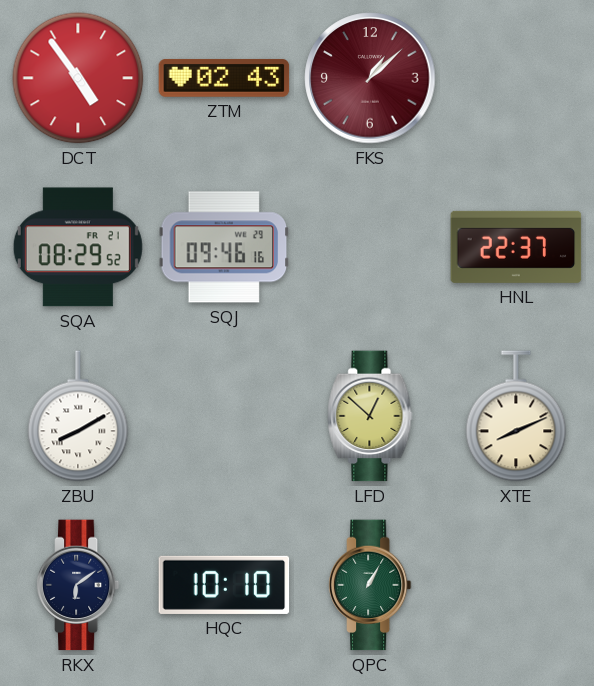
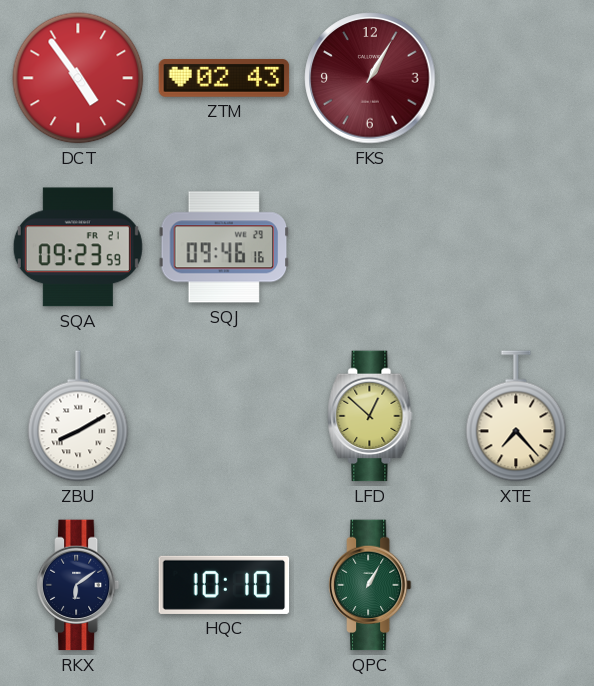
FKS: 1:08 -> 1:05 (370, 78)
SQA: 08:29 -> 09:23 (78, 247)
HNL: 22:37 -> none (516, 247)
XTE: 8:11 -> 7:23 (516, 416)
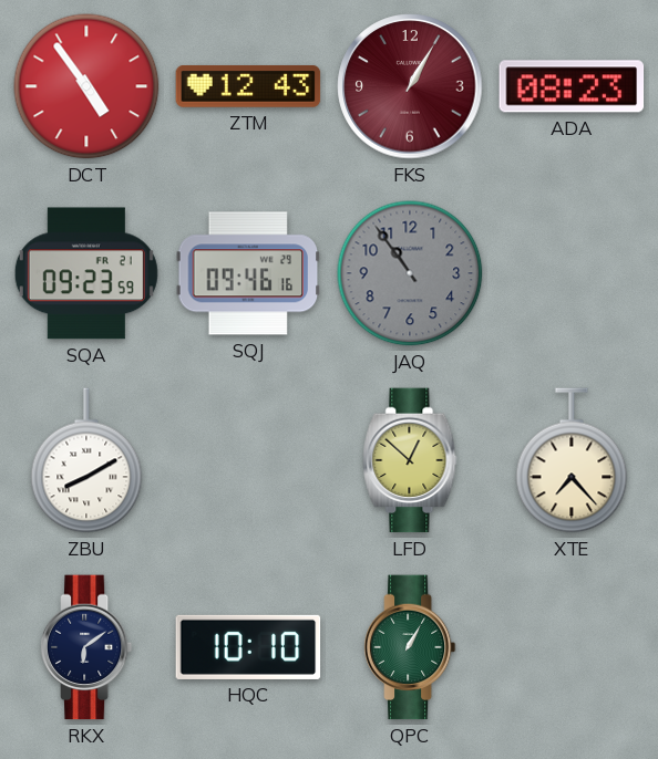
ZTM: 02:43 -> 12:43 (248, 86)
ADA: none -> 08:23 (572, 86)
JAQ: none -> 10:54 (410, 273)
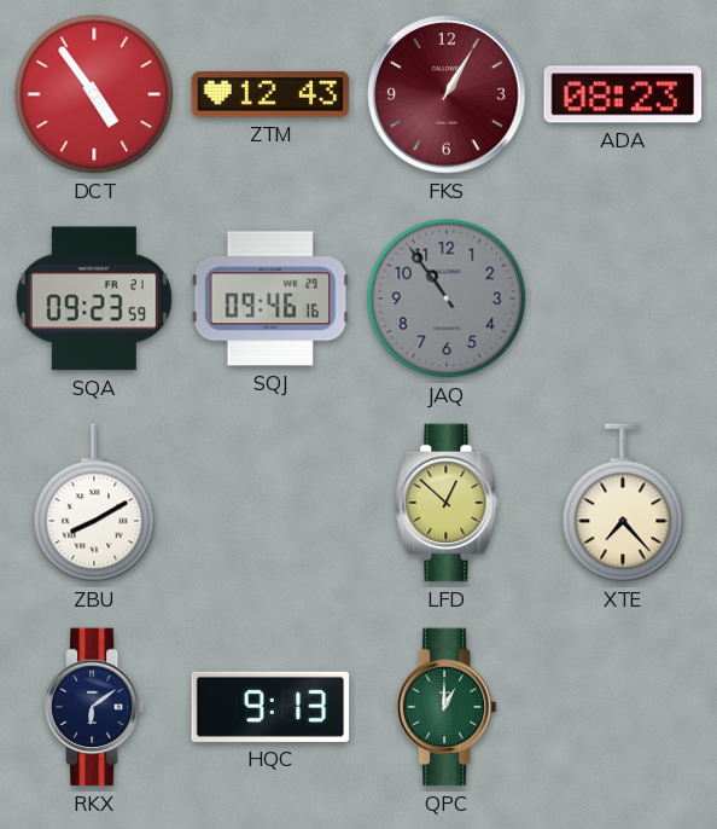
HQC: 10:10 -> 9:13 (270, 707)
QPC: 1:05 -> 1:00 (447, 707)
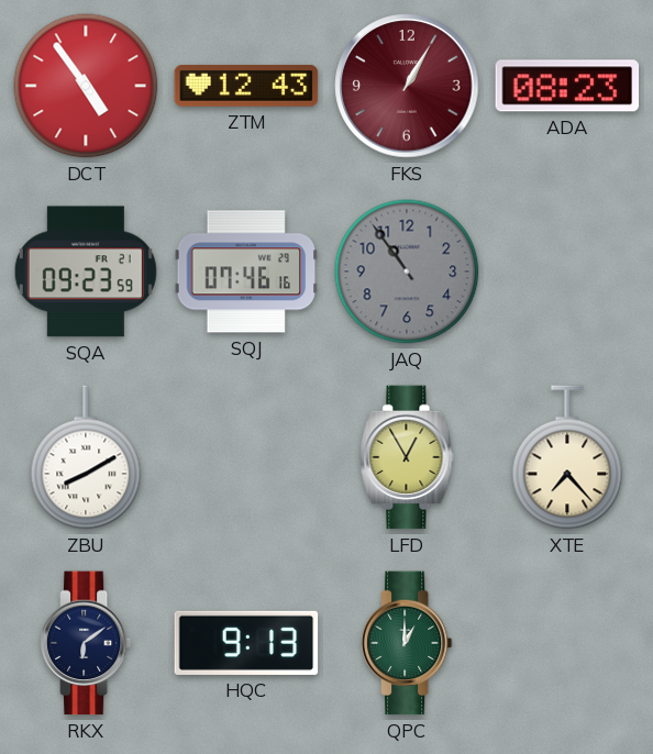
SQJ: 09:46 -> 07:46 (246, 271)
LFD: 12:52 -> 12:55 (407, 457)
